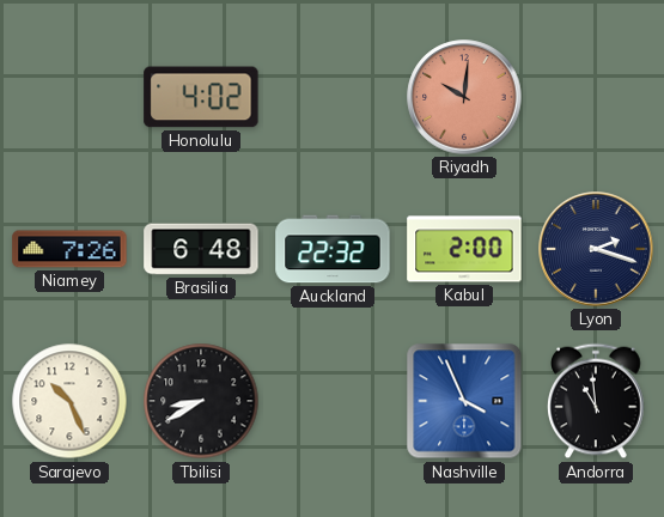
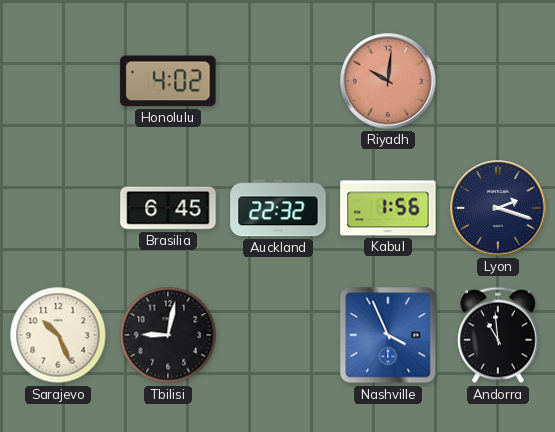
Niamey: 7:26 -> none (69, 249)
Brasilia: 6:48 -> 6:45 (168, 208)
Kabul: 2:00 -> 1:56 (388, 208)
Tbilisi: 8:40 -> 9:02 (168, 335)
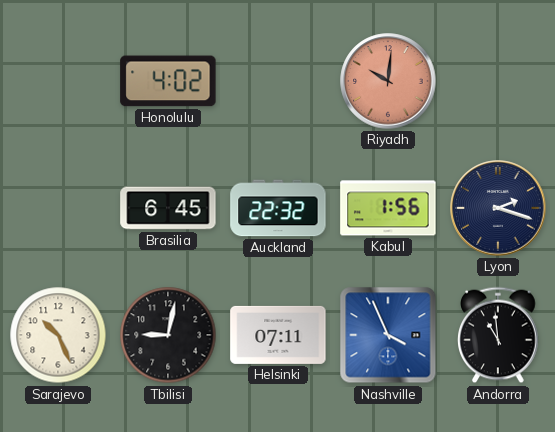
Helsinki: none -> 07:11 (278, 335)
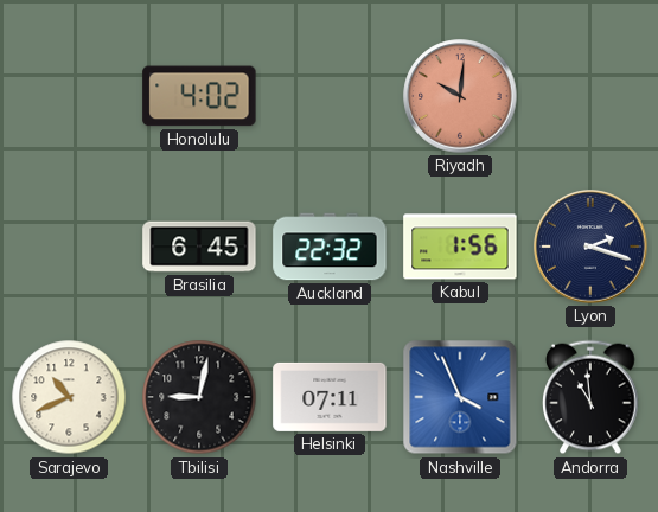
Sarajevo: 10:26 -> 10:41 (69, 397)
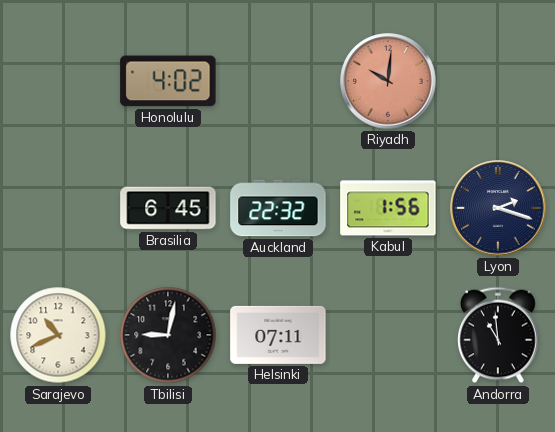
Nashville: 3:56 -> none (460, 397)
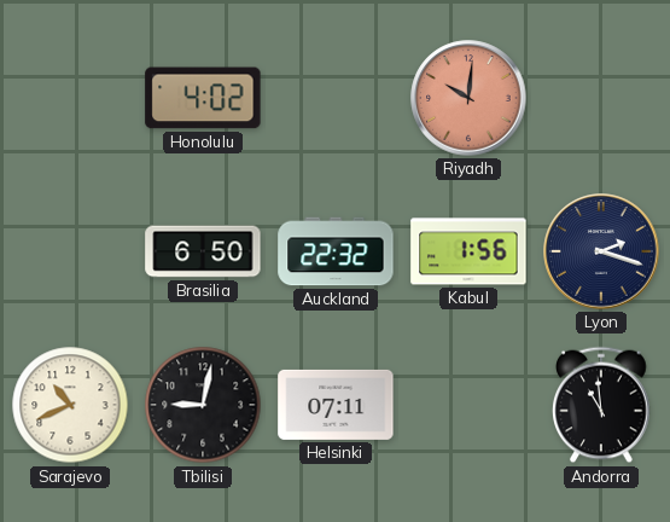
Brasilia: 6:45 -> 6:50 (203, 251)
